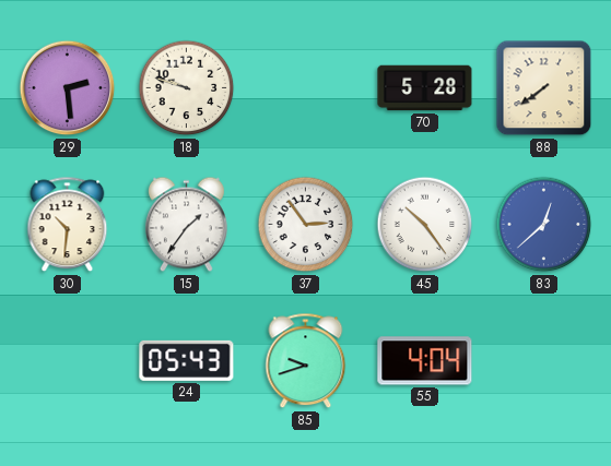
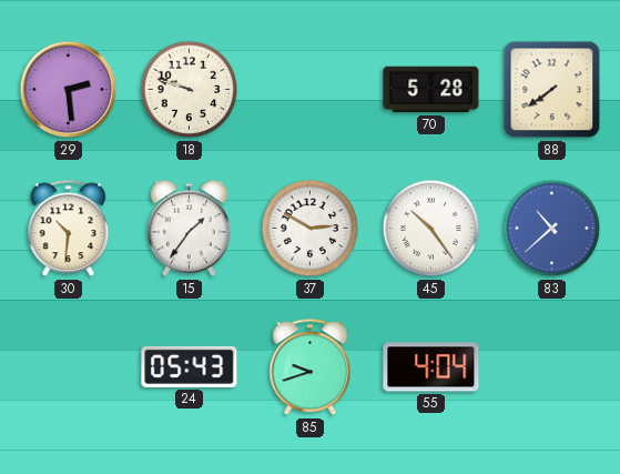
37: 2:54 -> 2:50 (311, 229)
83: 12:38 -> 10:38 (552, 229)
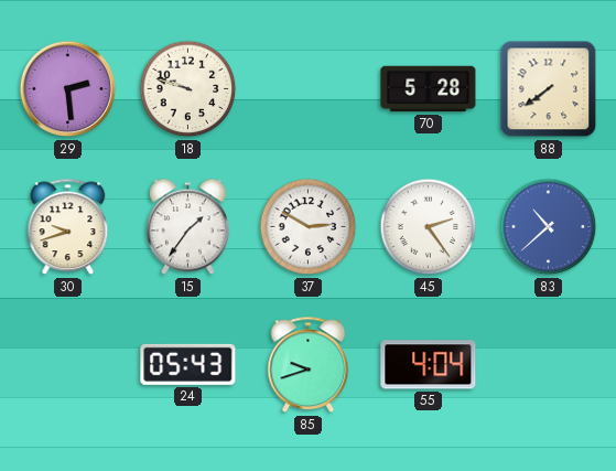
30: 10:31 -> 9:42 (68, 227)
45: 10:24 -> 2:24 (429, 227)
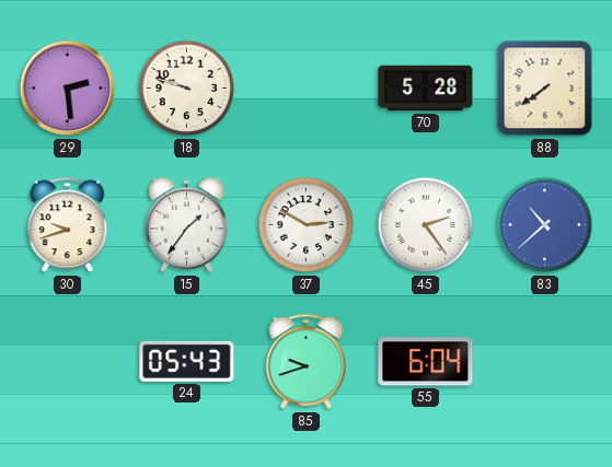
55: 4:04 -> 6:04 (426, 362)
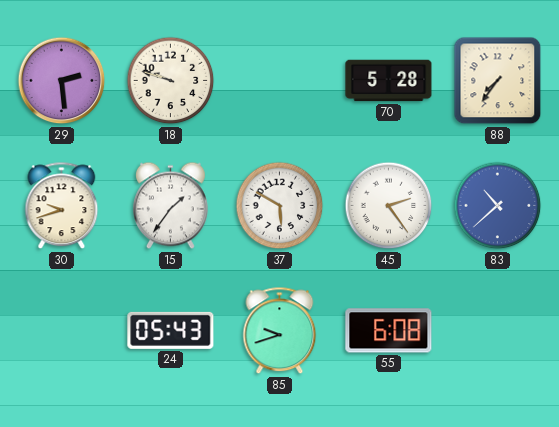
88: 7:39 -> 7:36 (498, 81)
37: 2:50 -> 5:50 (280, 206)
55: 6:04 -> 6:08 (389, 331)
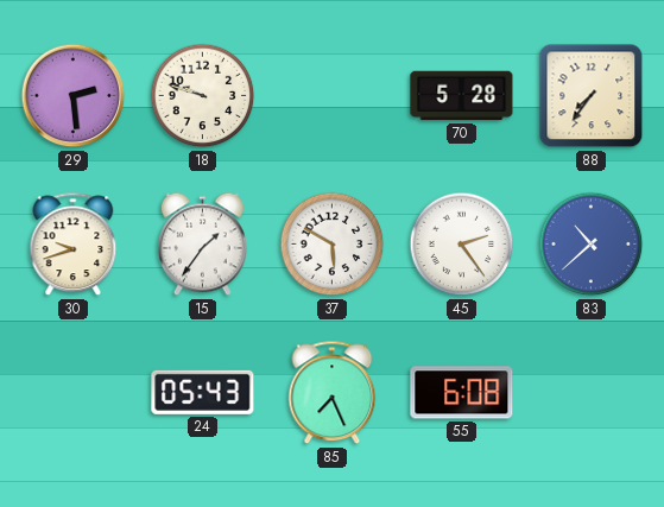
85: 9:42 -> 7:26 (333, 393)
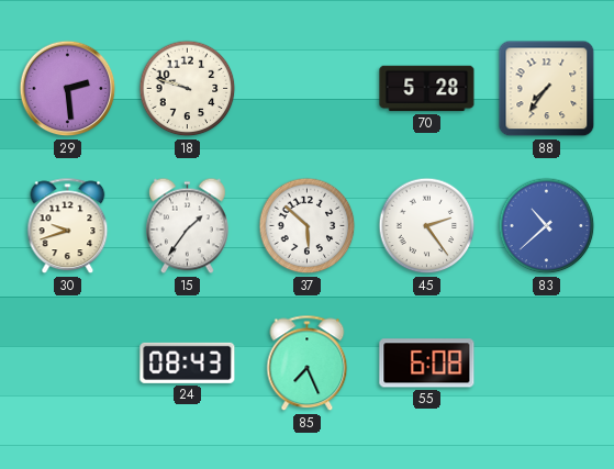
37: 5:50 -> 5:52 (308, 226)
24: 05:43 -> 08:43 (188, 362)
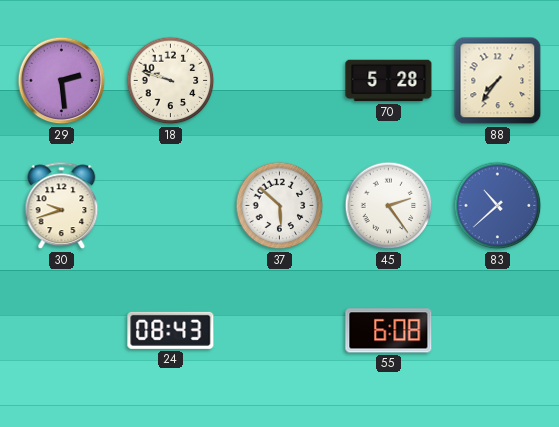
15: 1:36 -> none (188, 226)
85: 7:26 -> none (308, 364)
